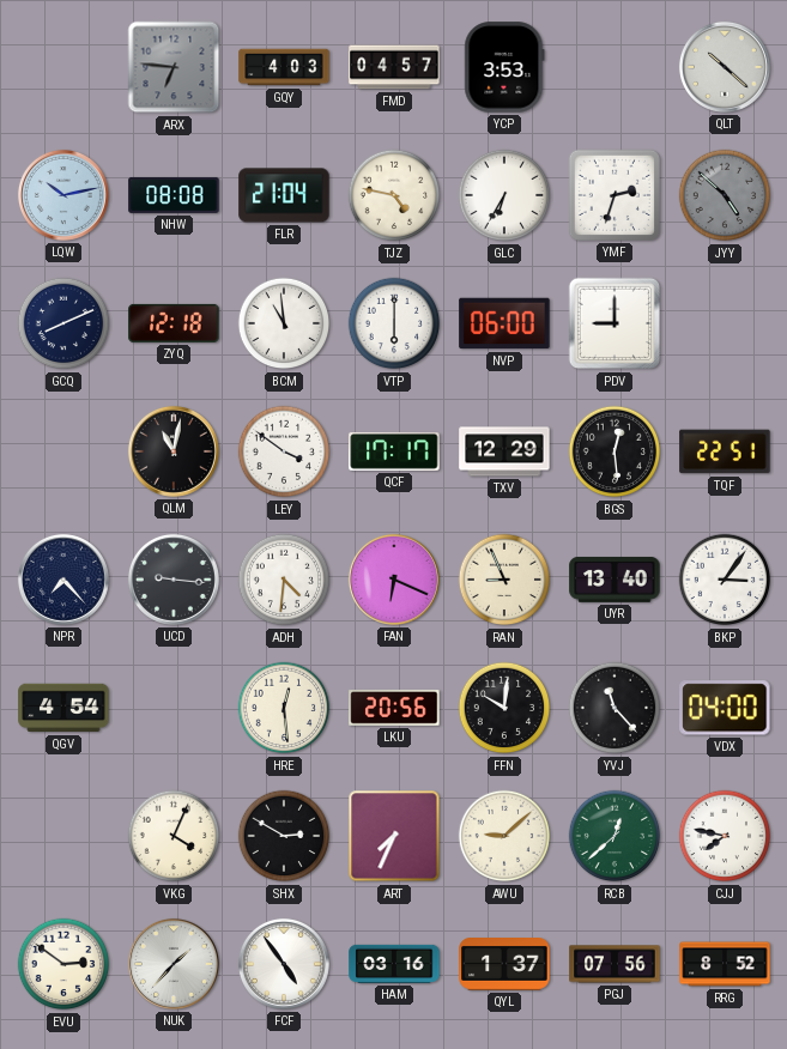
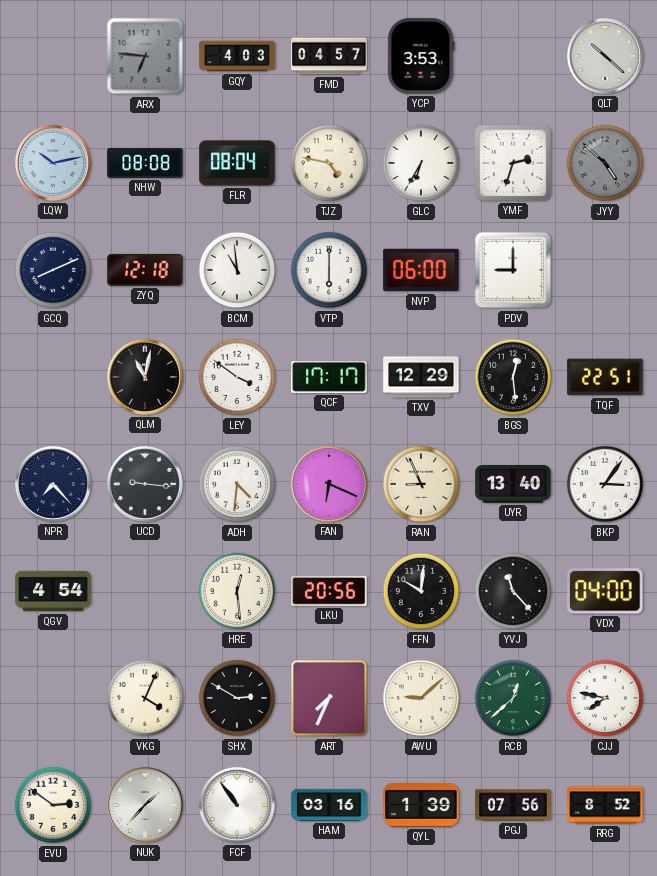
FLR: 21:04 -> 08:04 (237, 163)
FCF: 4:54 -> 10:54 (237, 805)
QYL: 1:37 -> 1:39 (421, 806)
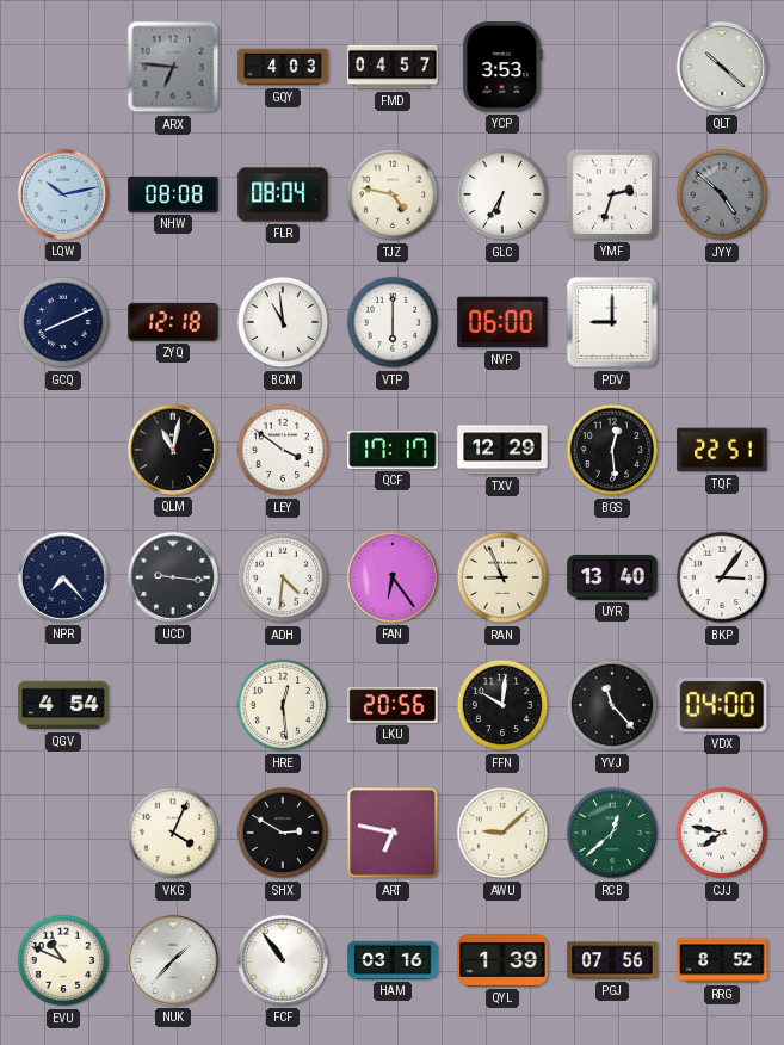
FAN: 6:19 -> 6:24 (393, 577)
ART: 7:34 -> 6:47 (393, 833)
EVU: 2:51 -> 10:49 (63, 960)
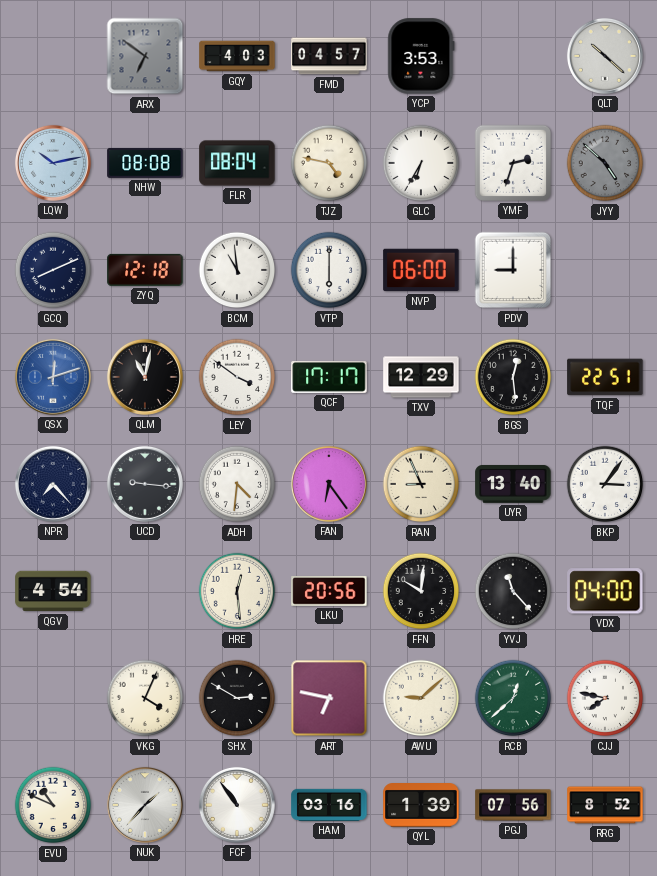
ARX: 6:46 -> 6:51 (145, 56)
QSX: none -> 12:12 (53, 377)
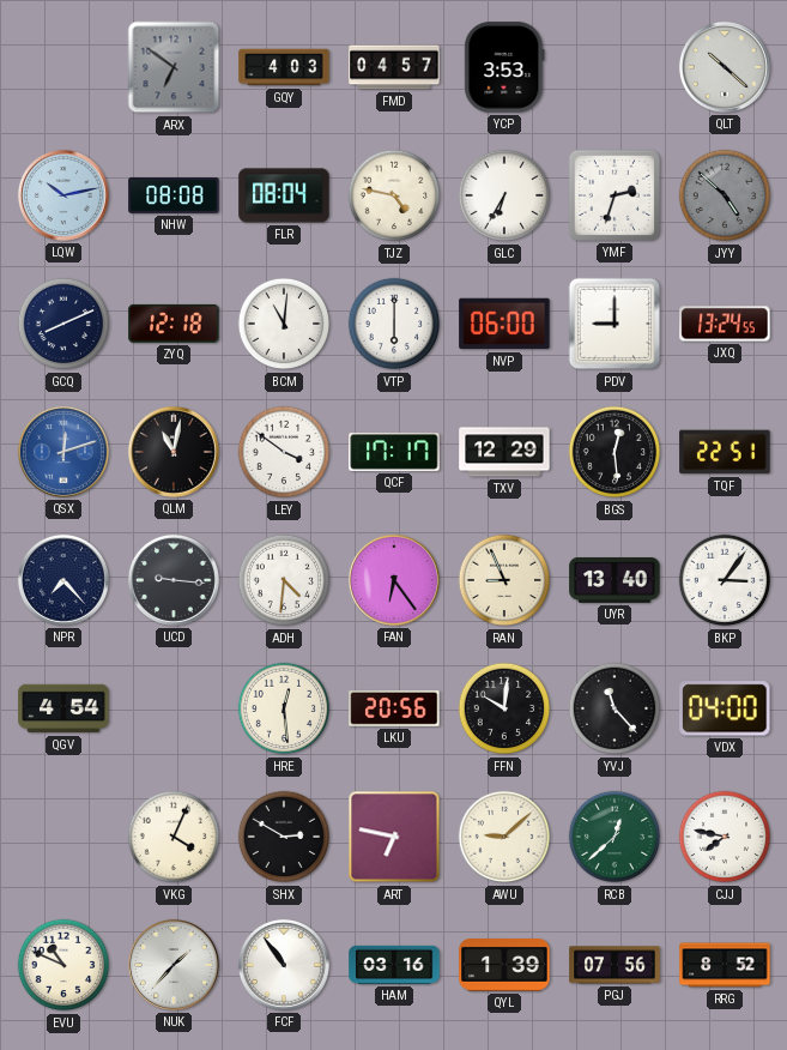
BCM: 10:59 -> 11:01 (284, 324)
JXQ: none -> 13:24 (725, 324)
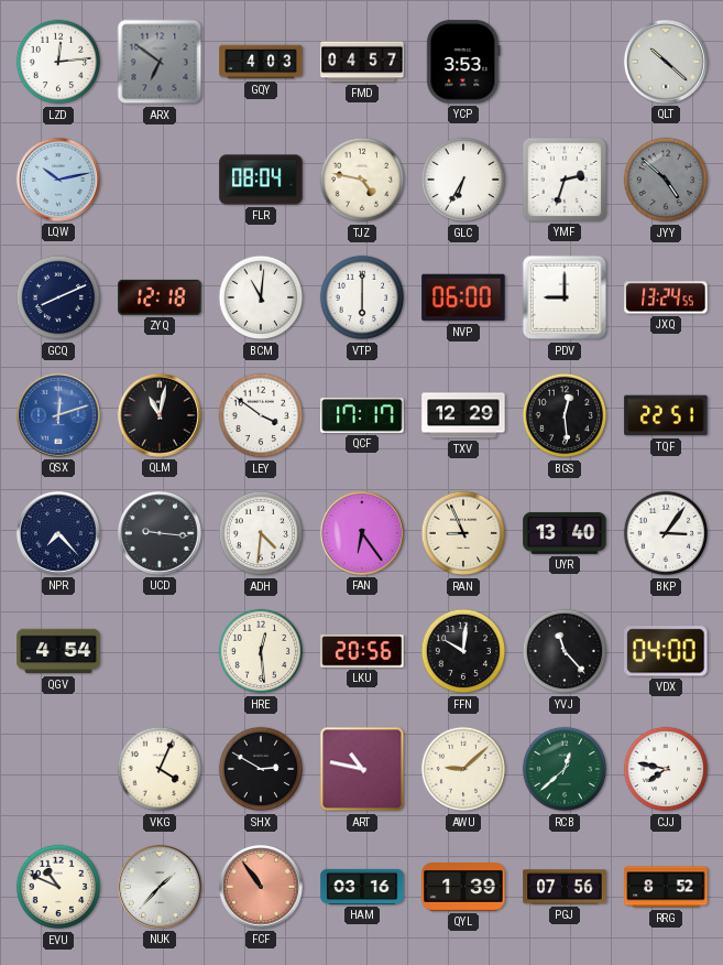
LZD: none -> 12:14 (58, 62)
NHW: 08:08 -> none (174, 195)
ART: 6:47 -> 10:47 (362, 769)
FCF dial: white -> salmon (261, 887)
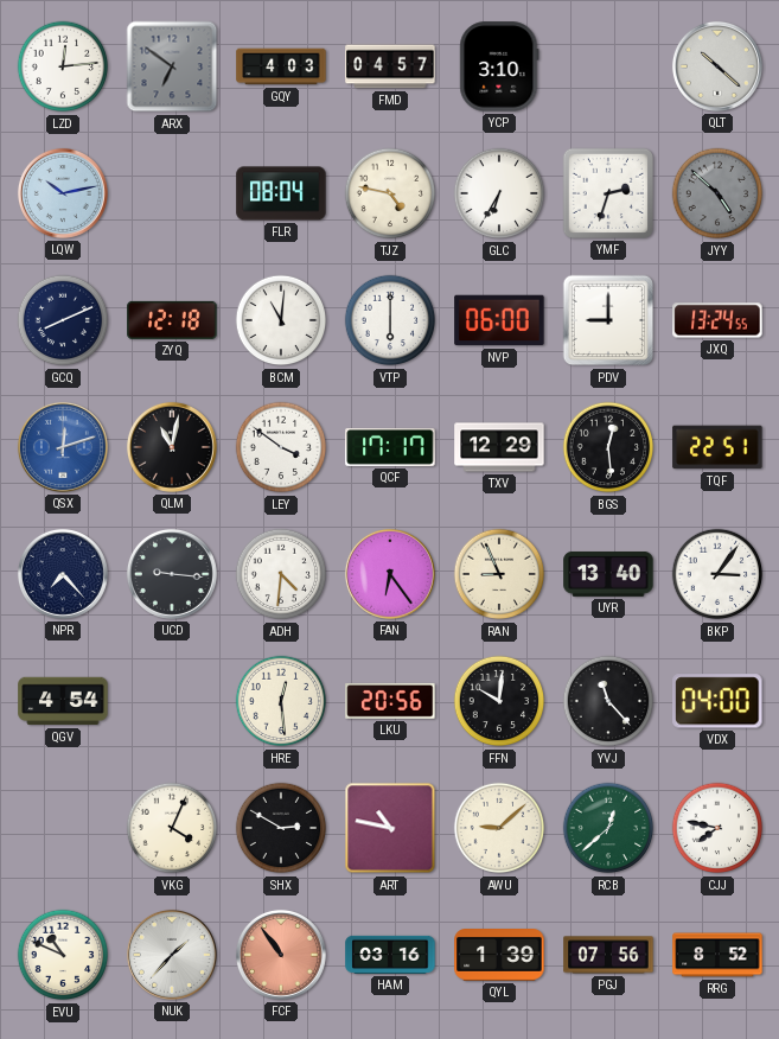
YCP: 3:53 -> 3:10 (499, 66)
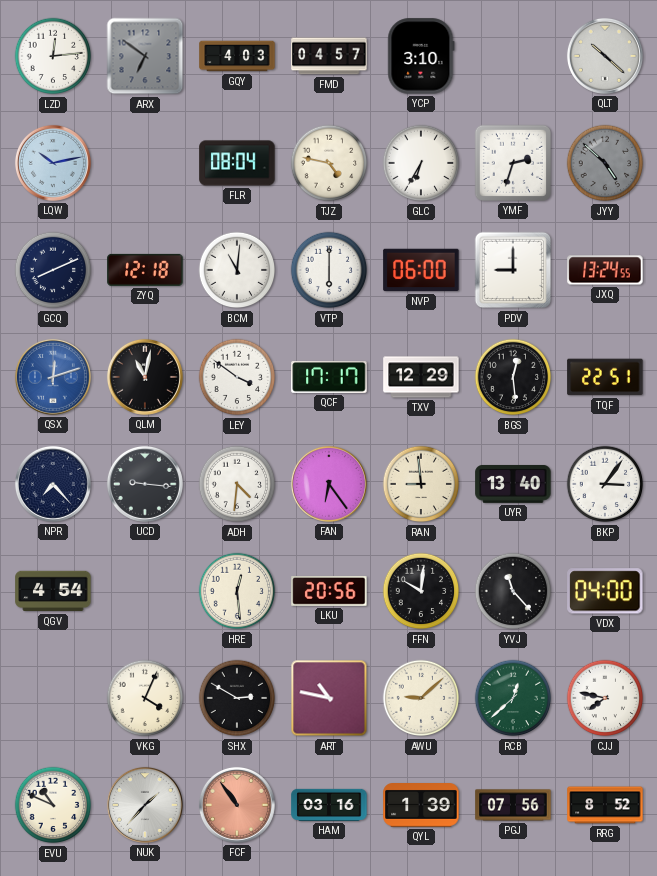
RAN: 8:56 -> 8:59 (421, 484)
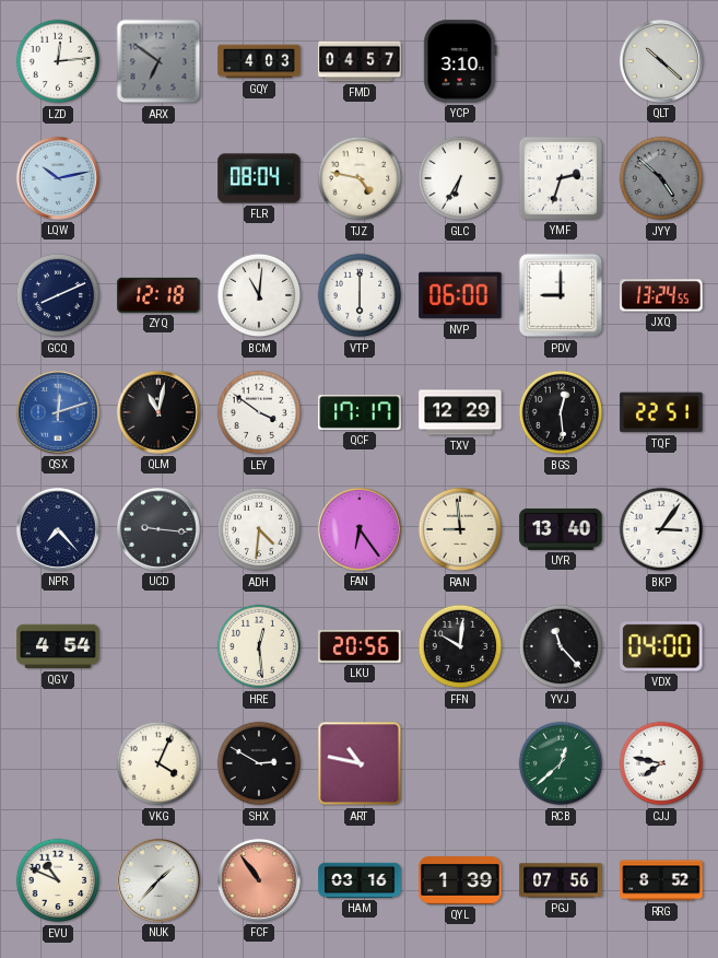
AWU: 9:08 -> none (421, 698)
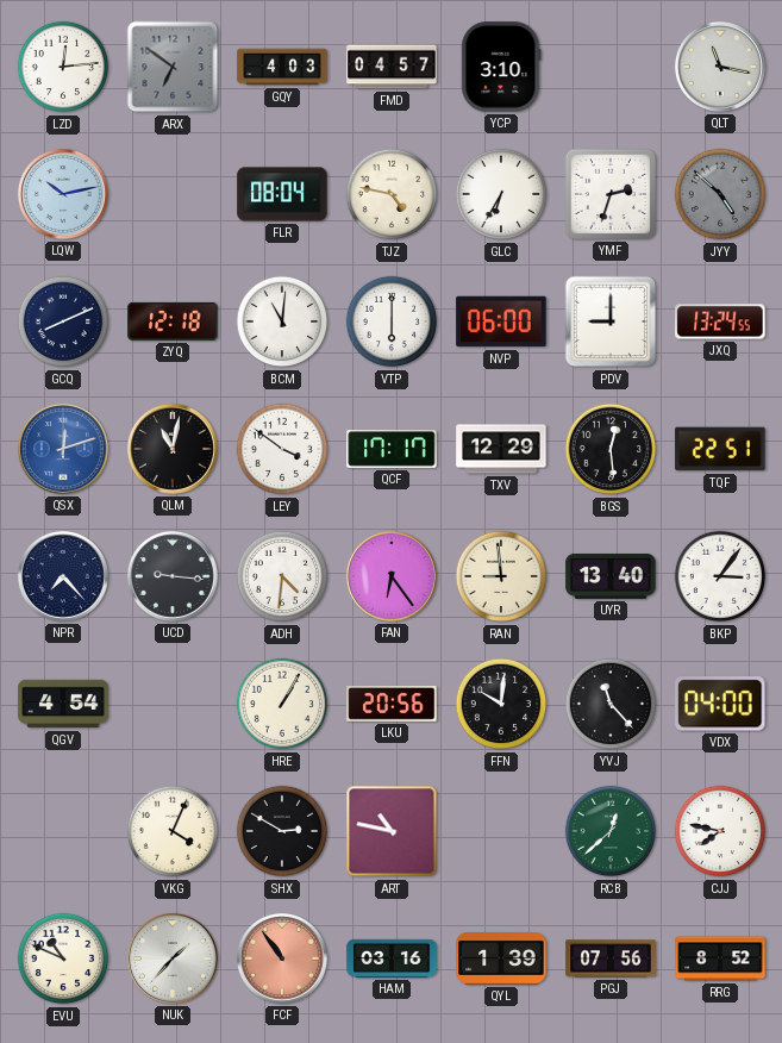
QLT: 10:22 -> 11:17 (720, 67)
HRE: 12:29 -> 1:05 (282, 704)
